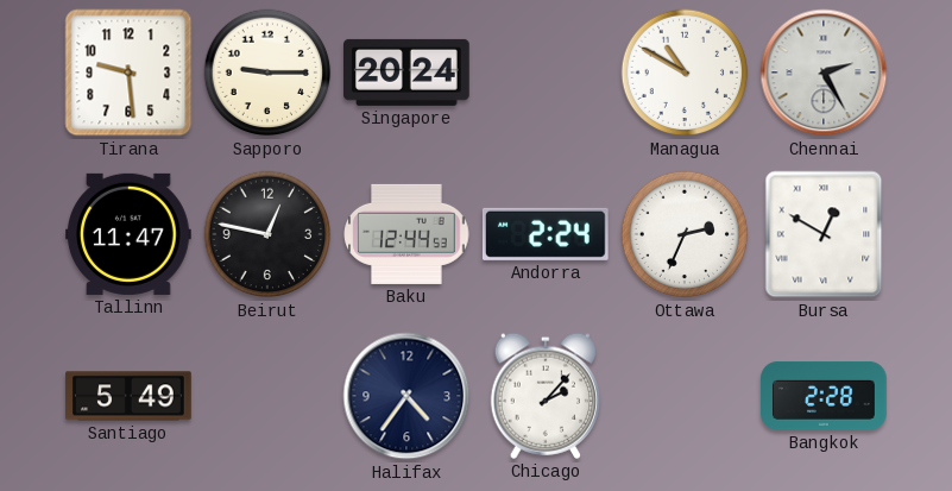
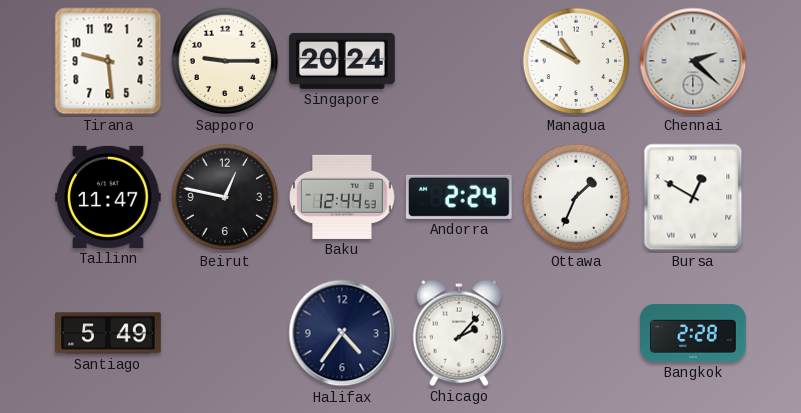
Chennai: 2:25 -> 2:22 (693, 61)
Ottawa: 2:34 -> 1:34 (576, 197)
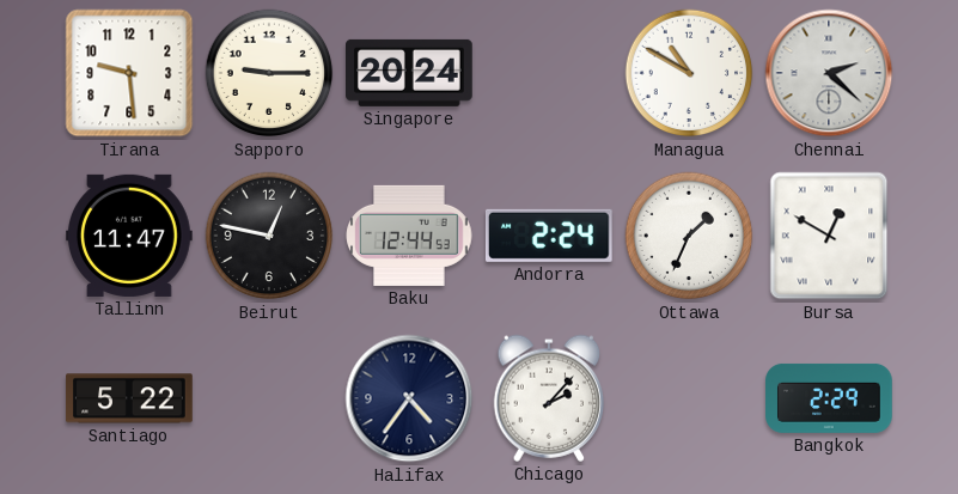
Santiago: 5:49 -> 5:22 (129, 398)
Bangkok: 2:28 -> 2:29 (829, 398)
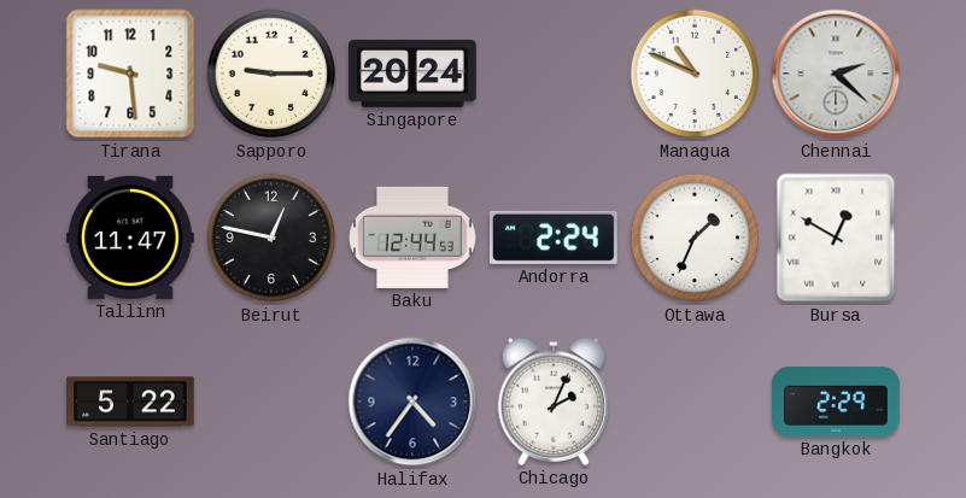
Managua: 10:50 -> 10:49 (695, 74)
Chicago: 2:07 -> 2:04 (554, 402)
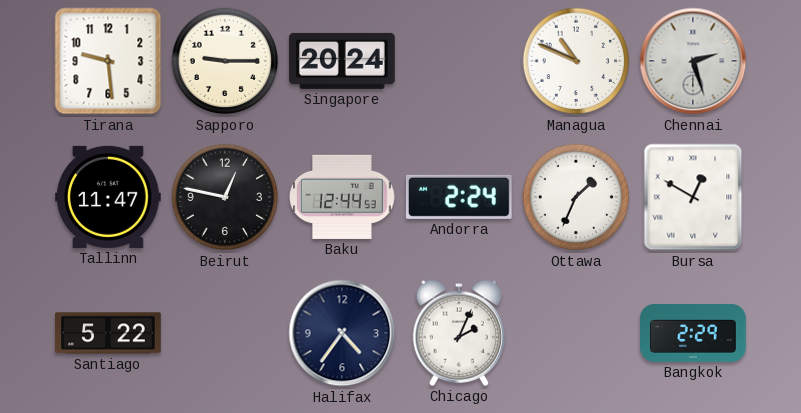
Chennai: 2:22 -> 2:27 (693, 61)
